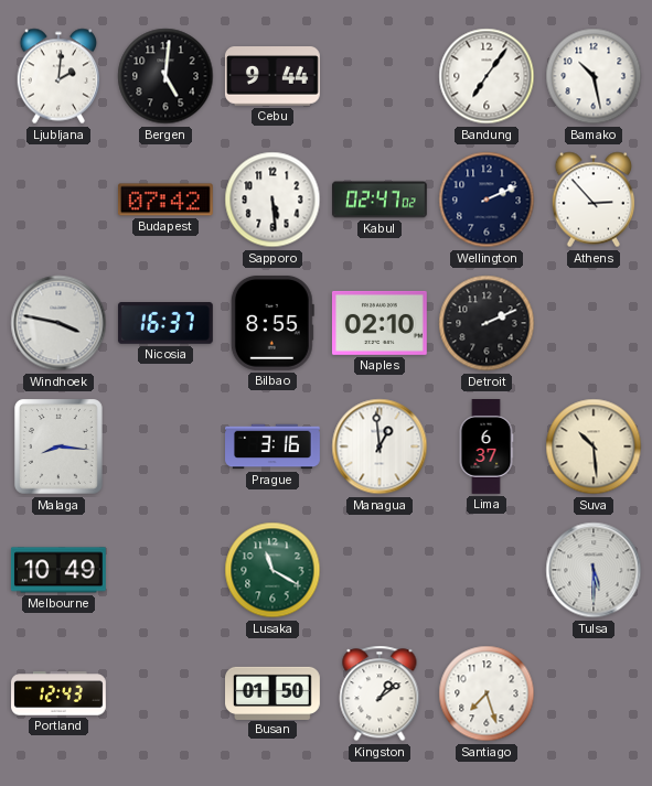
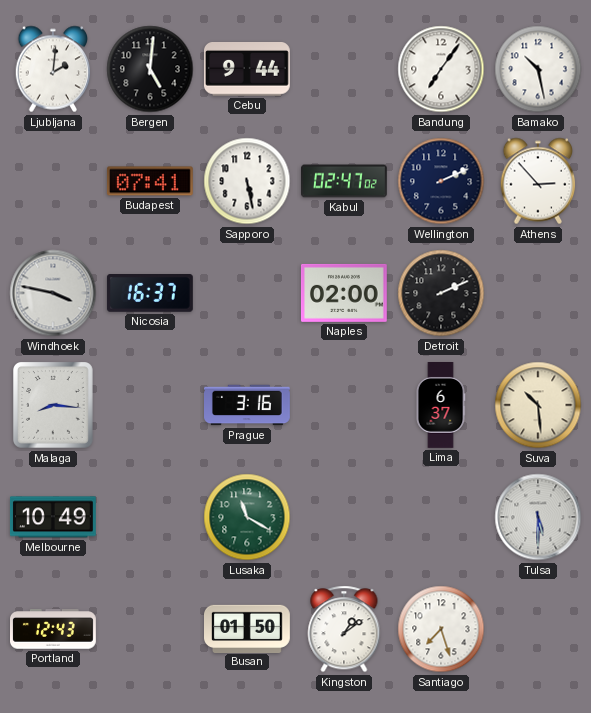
Budapest: 07:42 -> 07:41 (150, 181)
Sapporo: 5:29 -> 5:28 (247, 181)
Bilbao: 8:55 -> none (272, 323)
Naples: 02:10 -> 02:00 (344, 293)
Managua: 12:59 -> none (380, 446)
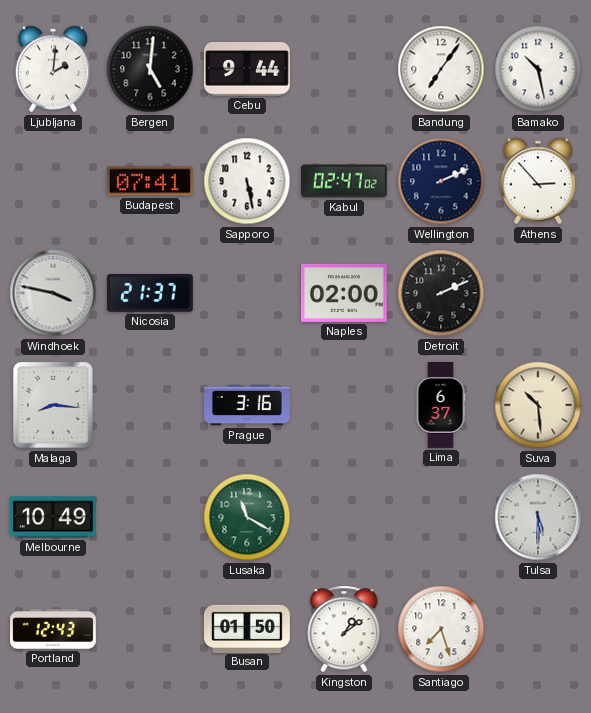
Nicosia: 16:37 -> 21:37 (150, 294)
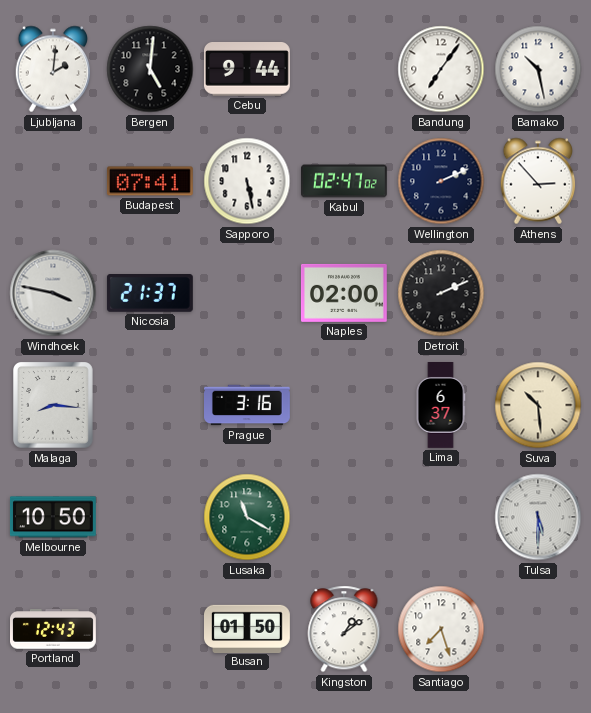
Melbourne: 10:49 -> 10:50 (53, 517)
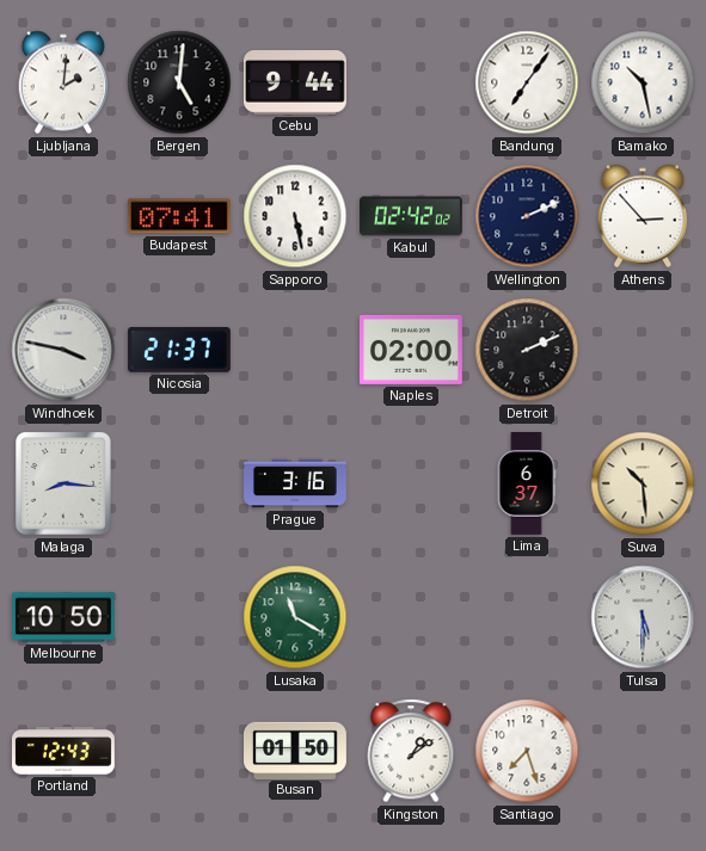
Kabul: 02:47 -> 02:42 (412, 216)
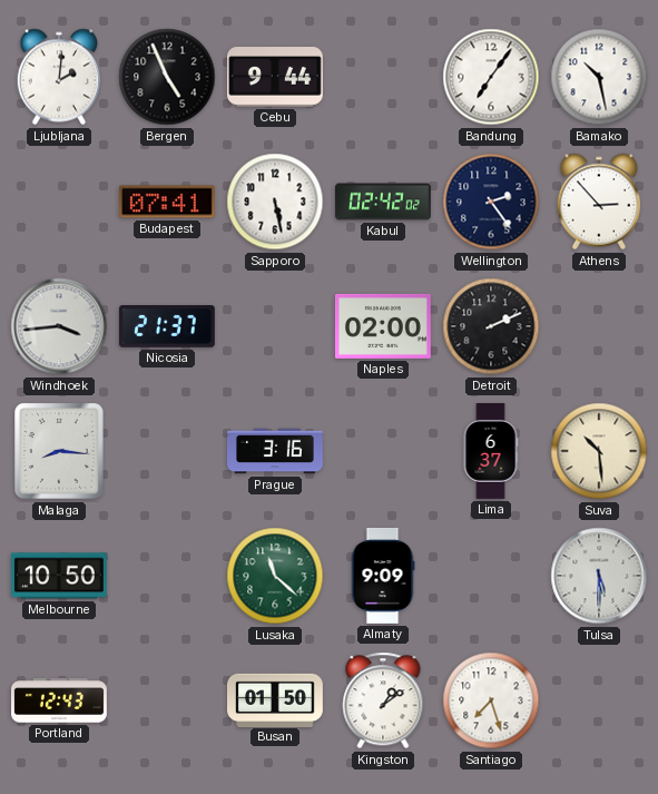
Bergen: 5:01 -> 4:56 (167, 77)
Wellington: 2:11 -> 2:24 (491, 202)
Windhoek: 3:47 -> 3:44 (59, 326)
Lusaka: 11:20 -> 11:22 (275, 576)
Almaty: none -> 9:09 (383, 576)
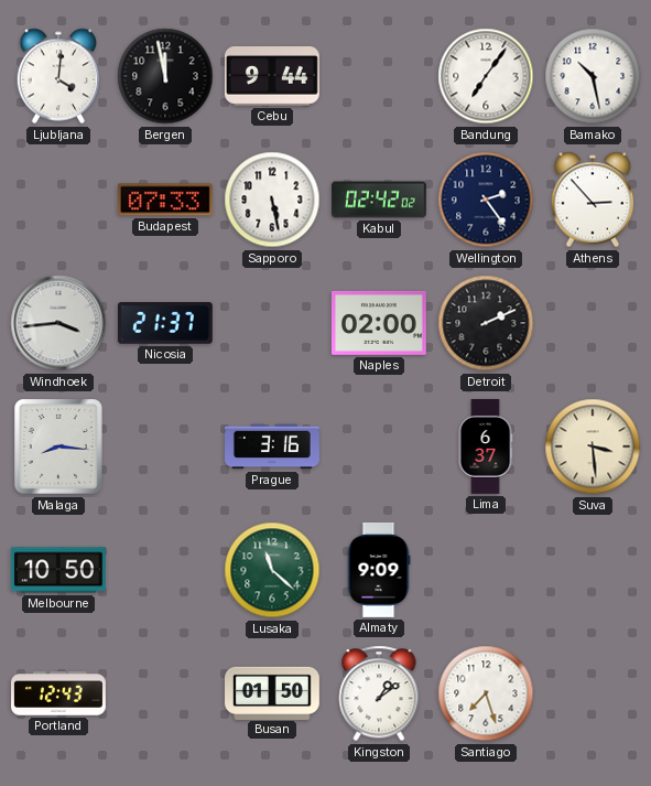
Ljubljana: 2:01 -> 4:01 (58, 76)
Bergen: 4:56 -> 11:58 (165, 76)
Budapest: 07:41 -> 07:33 (165, 200)
Suva: 10:29 -> 3:29 (593, 446)
Tulsa: 5:30 -> none (599, 576)
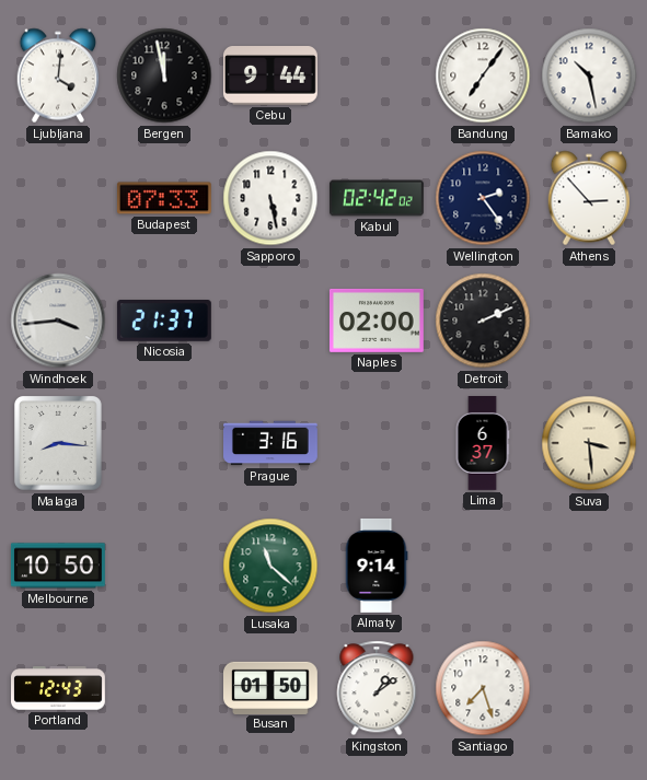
Almaty: 9:09 -> 9:14 (377, 566)
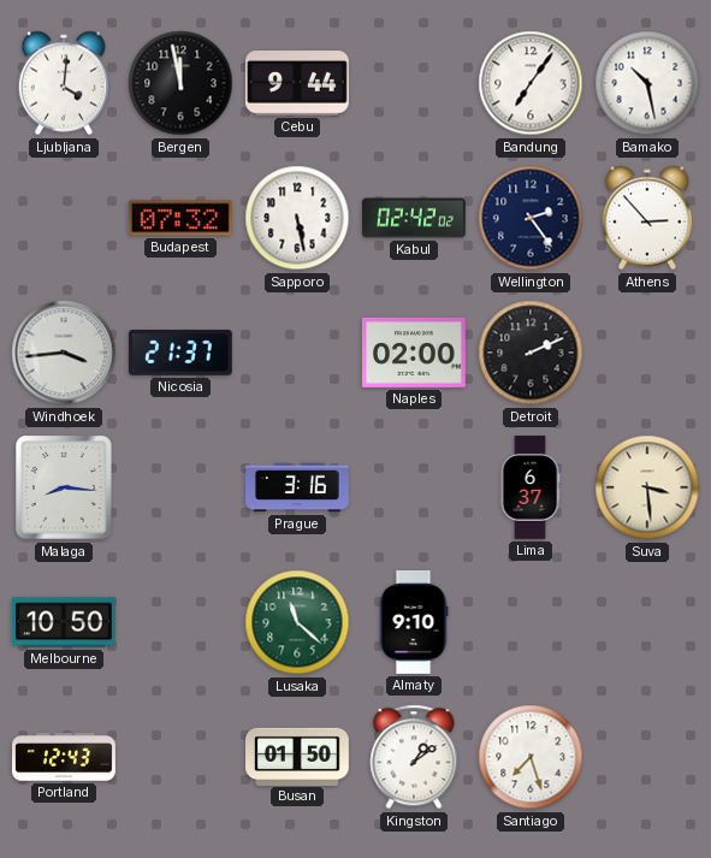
Budapest: 07:33 -> 07:32 (180, 218)
Almaty: 9:14 -> 9:10 (414, 622)
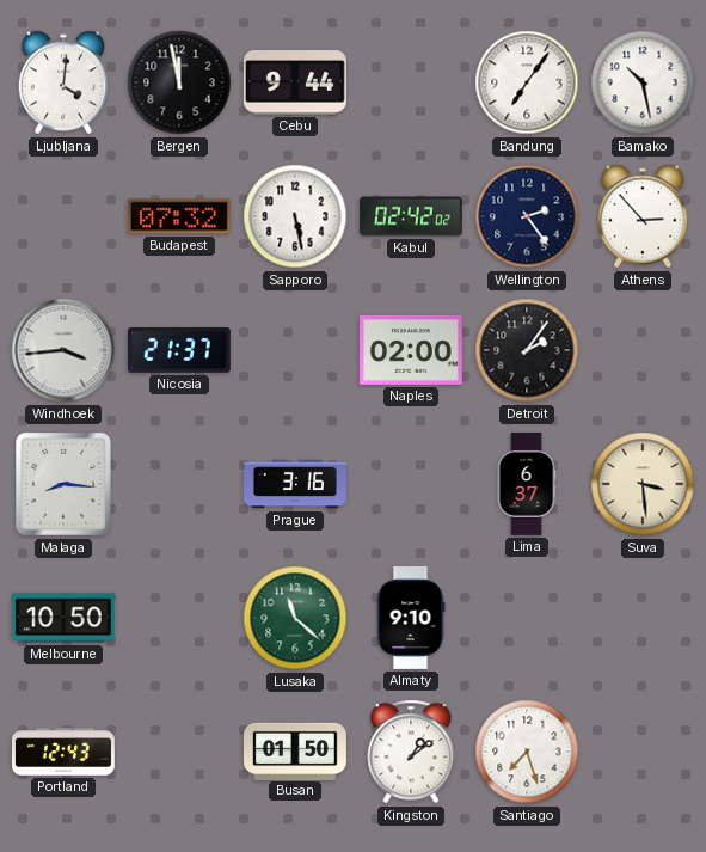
Detroit: 2:11 -> 2:06 (527, 350)
